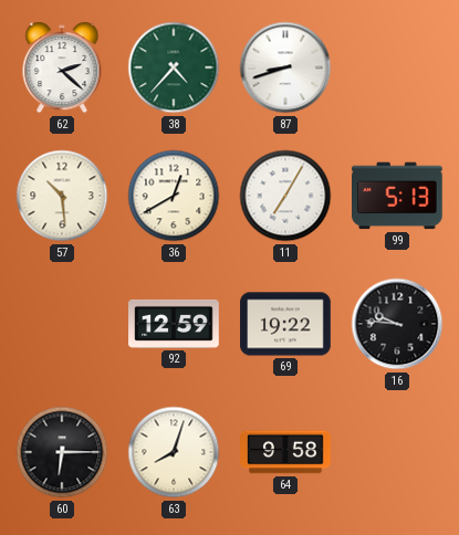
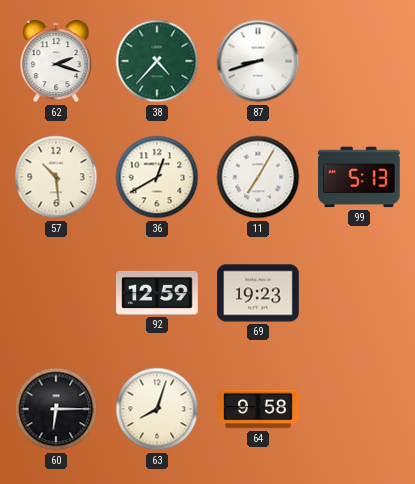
62: 2:22 -> 2:18 (56, 61)
69: 19:22 -> 19:23 (258, 293)
16: 9:46 -> none (397, 324)
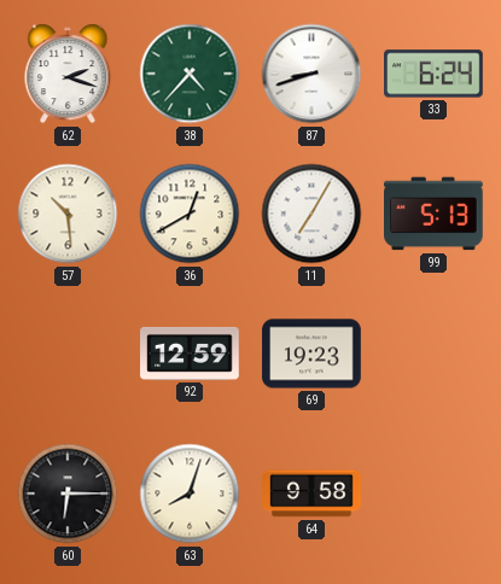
33: none -> 6:24 (433, 74)
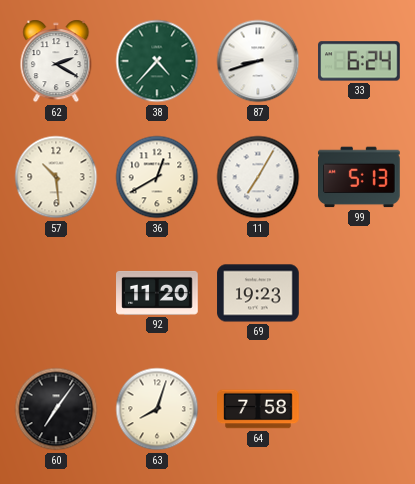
62: 2:18 -> 2:20 (56, 61)
92: 12:59 -> 11:20 (157, 293)
60: 6:15 -> 7:06 (56, 409)
64: 9:58 -> 7:58 (258, 409)
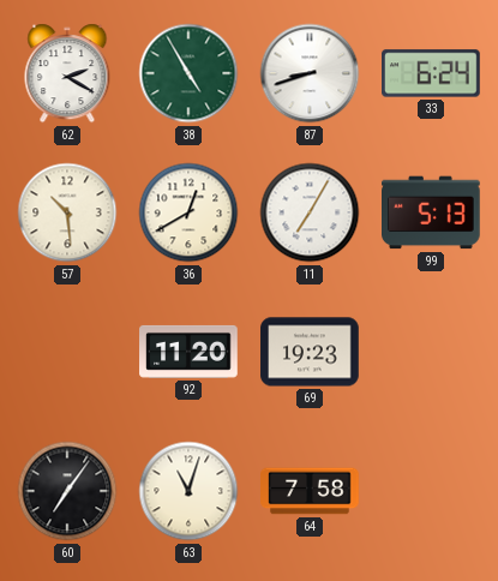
38: 4:37 -> 4:55 (188, 73)
63: 8:03 -> 11:03 (188, 491)
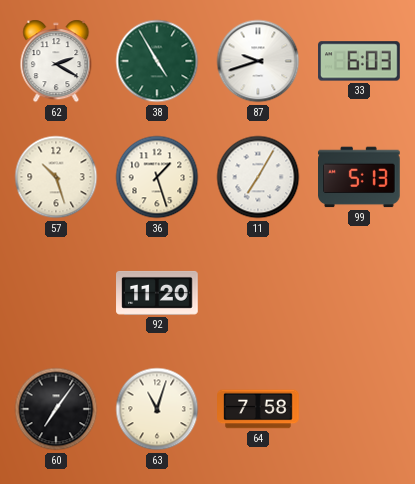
87: 8:42 -> 9:42 (258, 61)
33: 6:24 -> 6:03 (359, 61)
57: 10:29 -> 10:27 (56, 177)
36: 12:40 -> 1:27 (157, 177)
69: 19:23 -> none (310, 352)
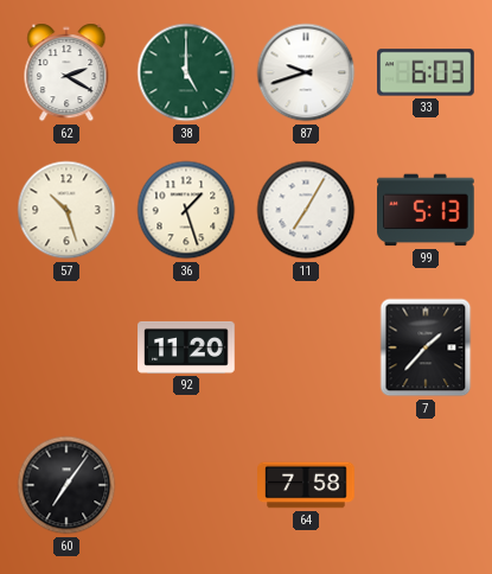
38: 4:55 -> 5:00 (186, 72)
7: none -> 1:37 (426, 347)
63: 11:03 -> none (157, 409)
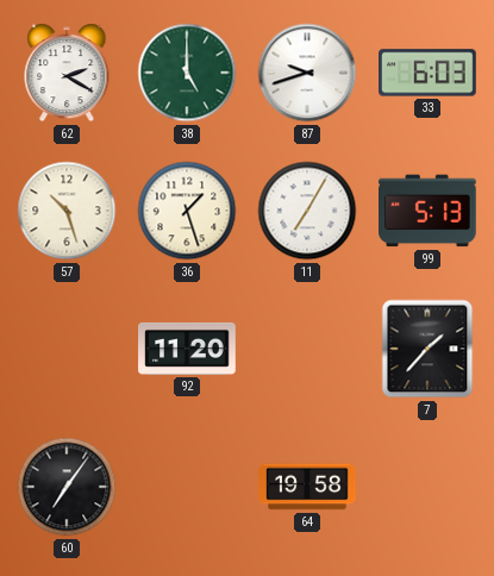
64: 7:58 -> 19:58 (307, 487)
